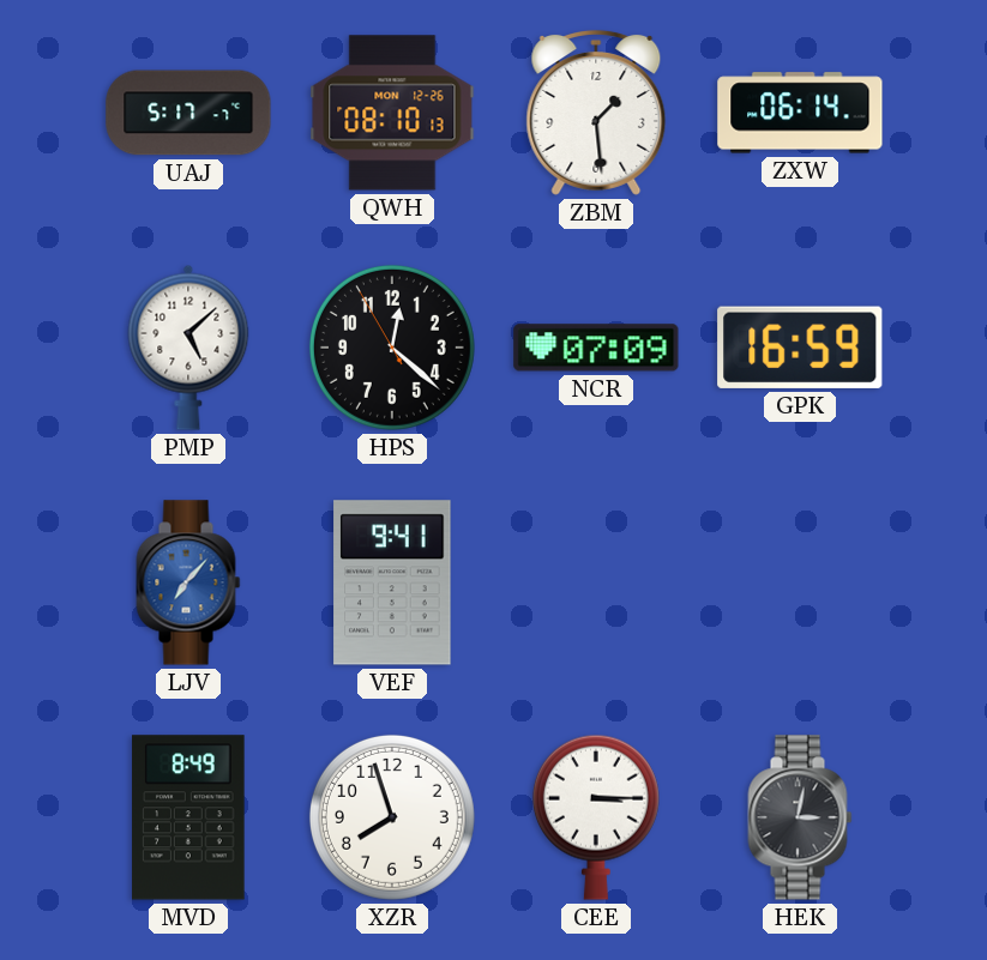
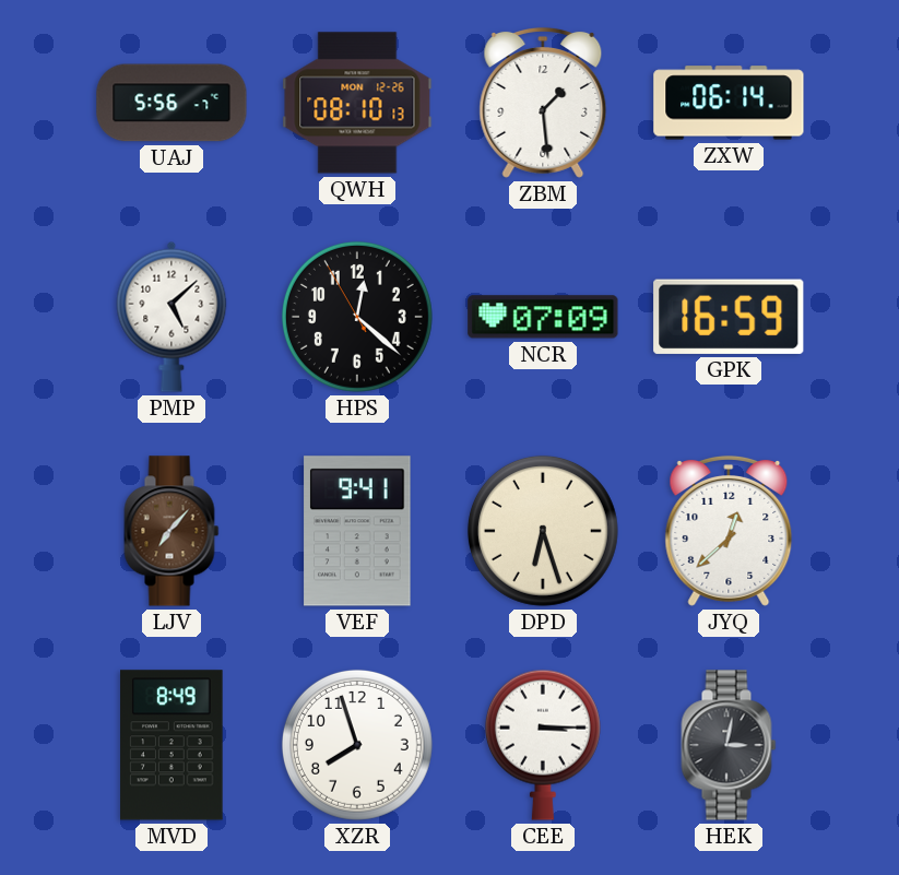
UAJ: 5:17 -> 5:56 (171, 103)
LJV dial: blue -> brown (171, 531)
DPD: none -> 6:27 (543, 531)
JYQ: none -> 12:38 (729, 531)
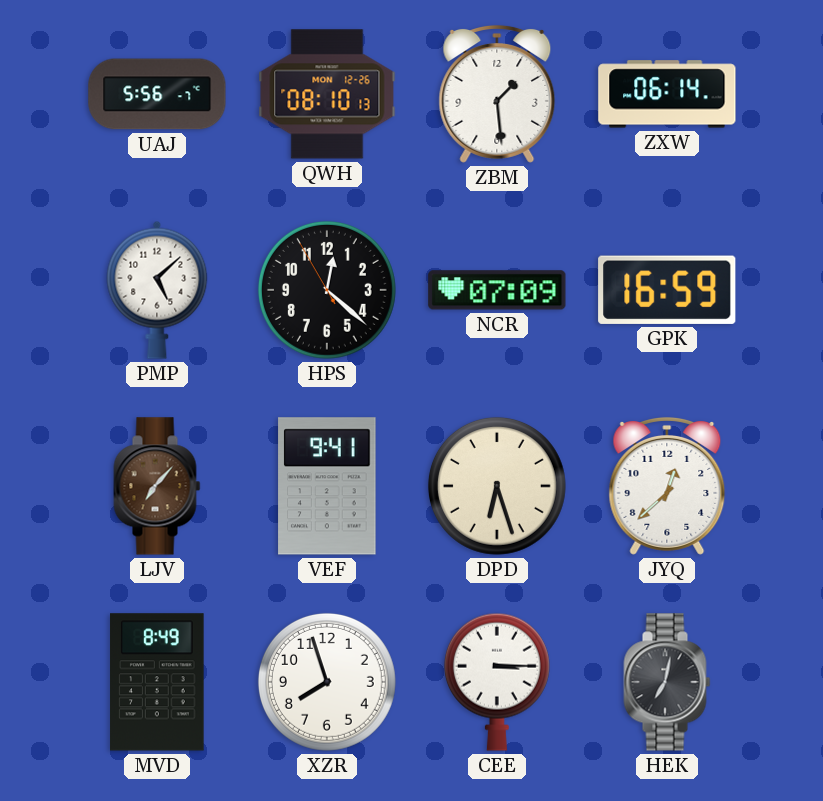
HEK: 3:02 -> 7:02 (667, 682)
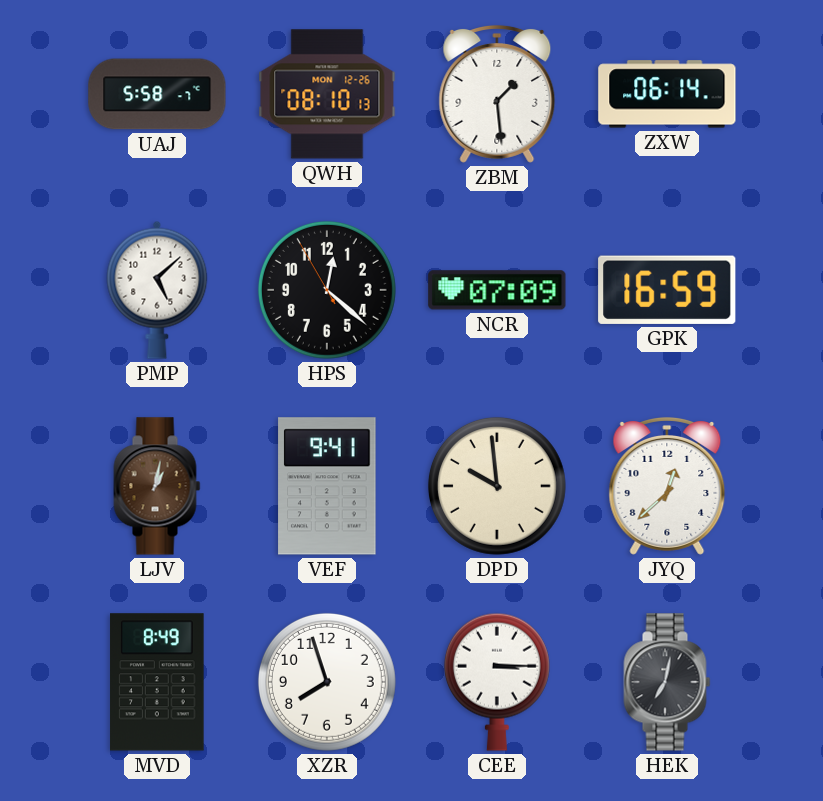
UAJ: 5:56 -> 5:58 (157, 94)
LJV: 7:07 -> 1:02 (157, 486)
DPD: 6:27 -> 9:59 (497, 486)
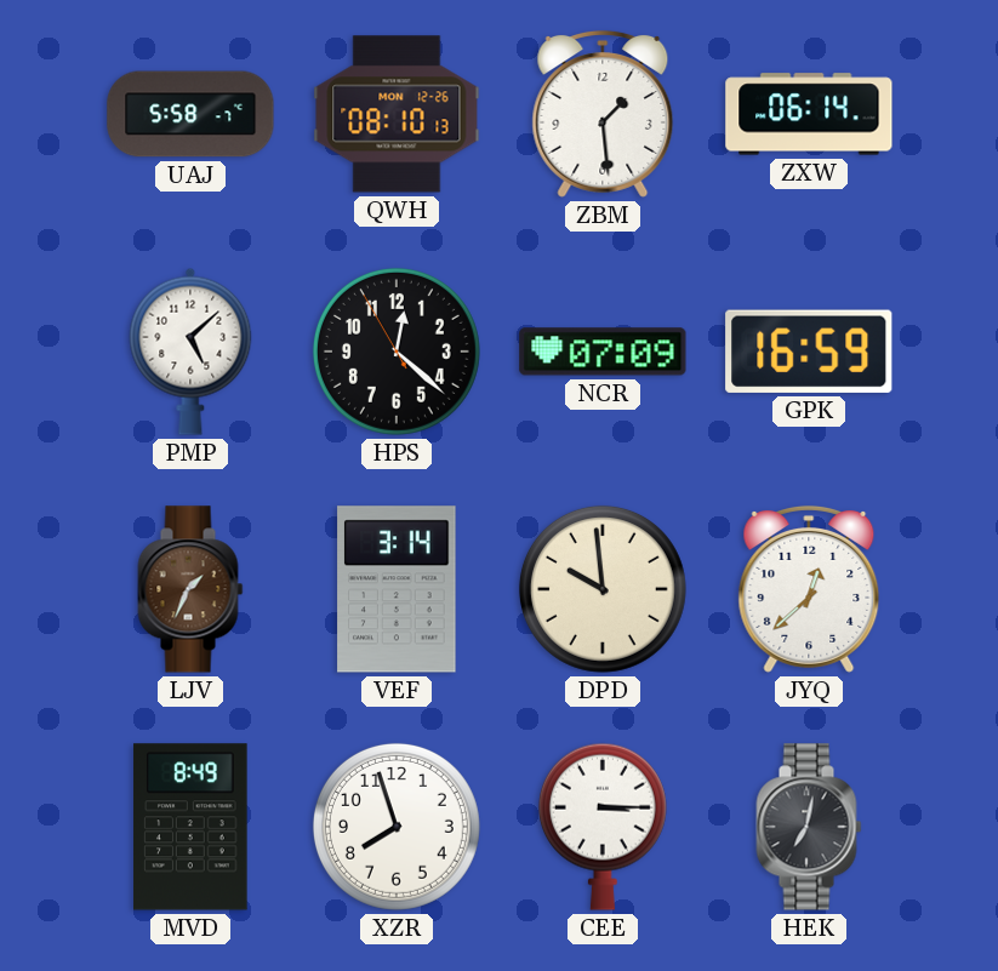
LJV: 1:02 -> 1:34 (190, 589)
VEF: 9:41 -> 3:14 (397, 589)
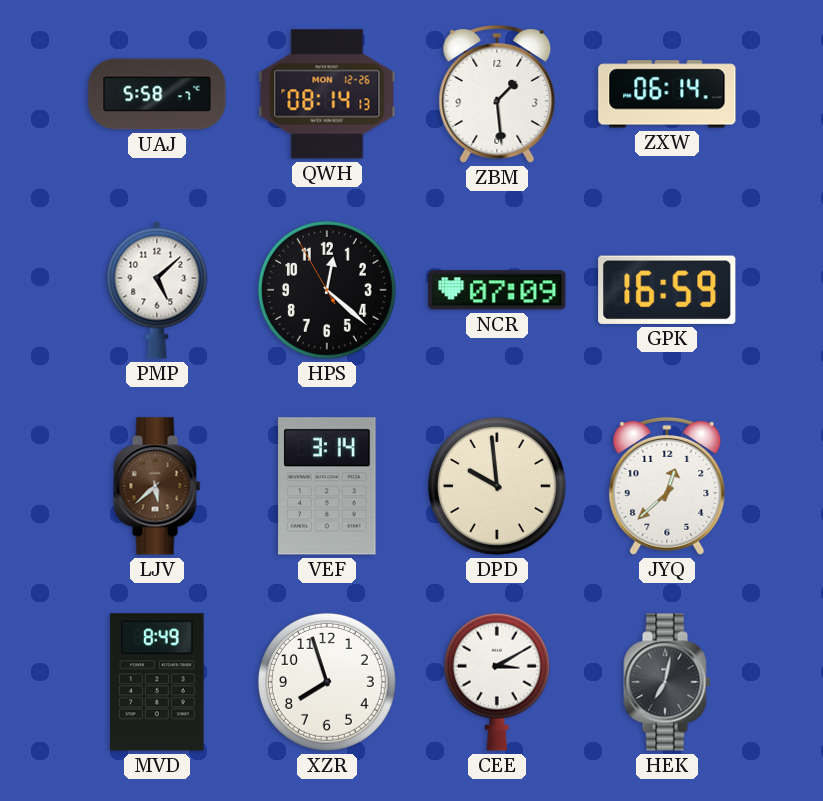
QWH: 08:10 -> 08:14 (327, 94)
LJV: 1:34 -> 5:38 (157, 486)
CEE: 3:15 -> 3:10 (497, 682)
